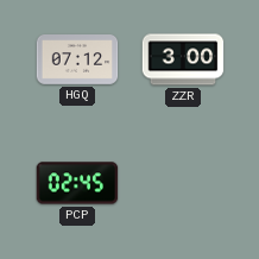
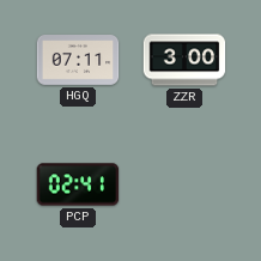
HGQ: 07:12 -> 07:11 (78, 61)
PCP: 02:45 -> 02:41 (78, 184)
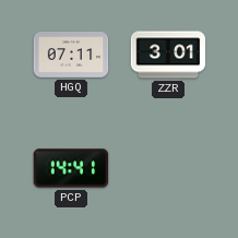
ZZR: 3:00 -> 3:01 (168, 55)
PCP: 02:41 -> 14:41 (71, 168)
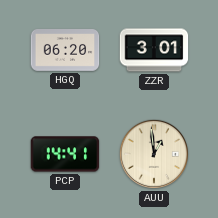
HGQ: 07:11 -> 06:20 (65, 51)
AUU: none -> 12:59 (154, 154)
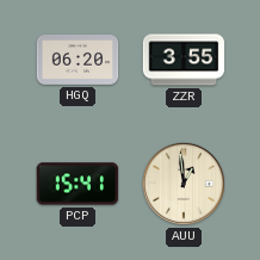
ZZR: 3:01 -> 3:55 (184, 60)
PCP: 14:41 -> 15:41 (78, 184)
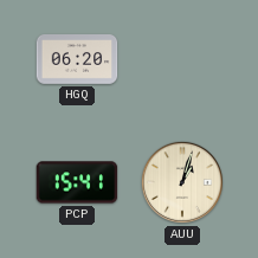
ZZR: 3:55 -> none (184, 60)
AUU: 12:59 -> 1:03 (182, 182)
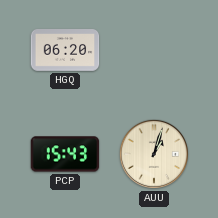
PCP: 15:41 -> 15:43 (65, 154)
